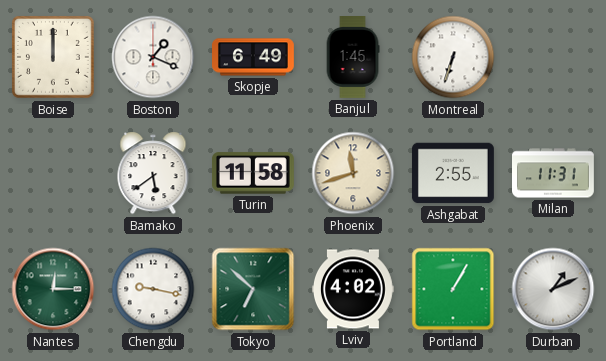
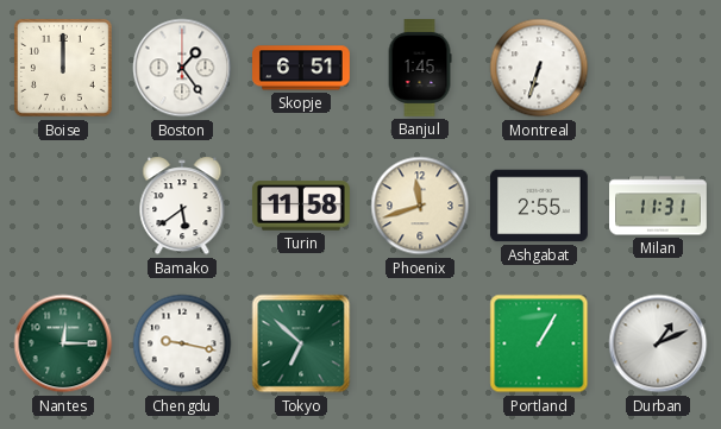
Boston: 1:19 -> 1:24 (182, 68)
Skopje: 6:49 -> 6:51 (302, 68)
Lviv: 4:02 -> none (353, 289)
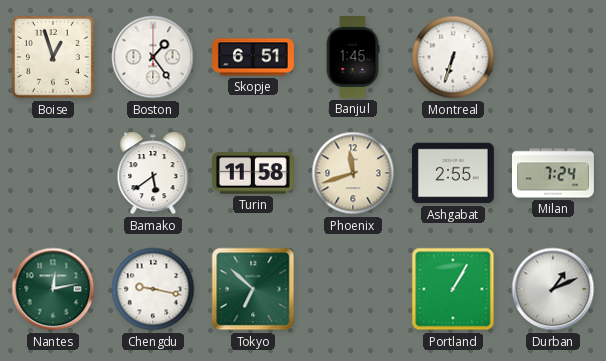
Boise: 12:00 -> 12:57 (54, 58)
Milan: 11:31 -> 7:24 (554, 173)
Nantes: 12:15 -> 12:13 (53, 289)
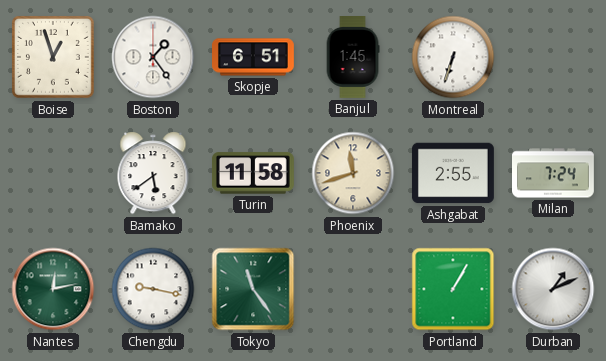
Tokyo: 6:52 -> 11:24 (253, 289)
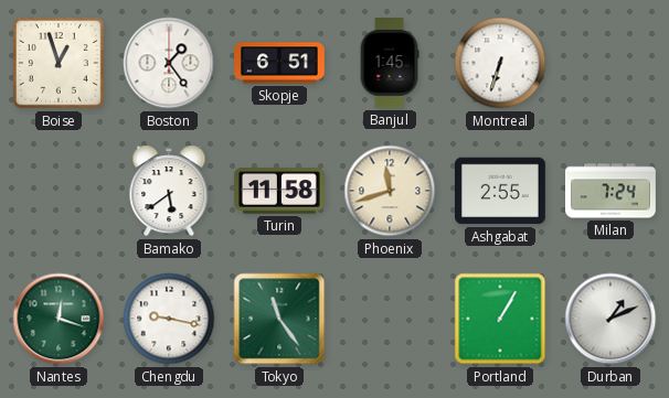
Nantes: 12:13 -> 12:18 (59, 319)
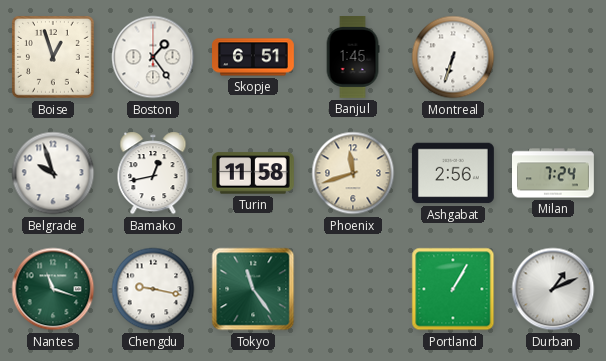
Belgrade: none -> 9:57 (53, 173)
Bamako: 5:39 -> 12:43 (153, 173)
Ashgabat: 2:55 -> 2:56 (453, 173)
Nantes: 12:18 -> 11:18 (53, 289)
